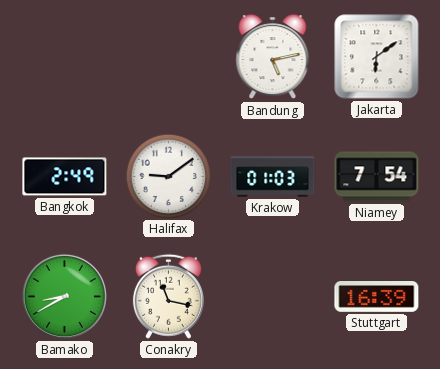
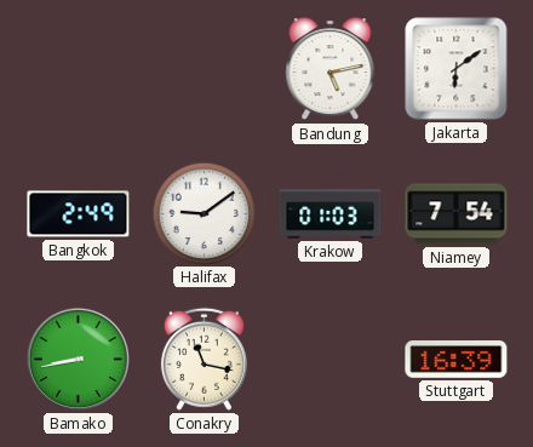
Bamako: 8:40 -> 8:43 (78, 359)
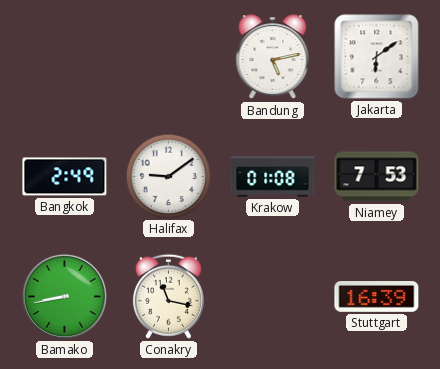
Krakow: 01:03 -> 01:08 (273, 177)
Niamey: 7:54 -> 7:53 (377, 177)
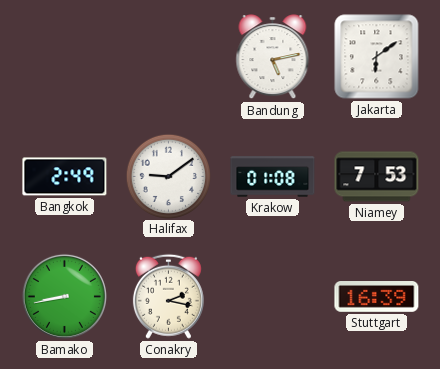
Conakry: 11:17 -> 2:17 (168, 296)
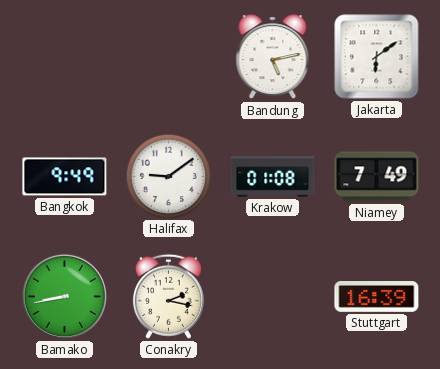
Bangkok: 2:49 -> 9:49 (65, 177)
Niamey: 7:53 -> 7:49 (377, 177)
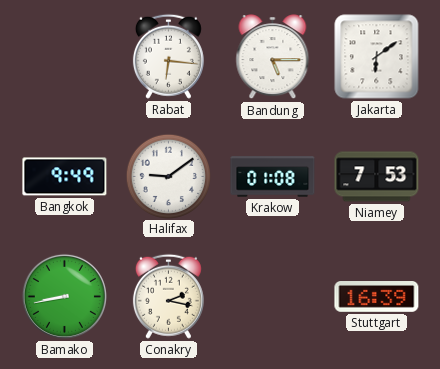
Rabat: none -> 6:16 (168, 56)
Bandung: 5:13 -> 5:15 (273, 57)
Niamey: 7:49 -> 7:53 (377, 177)
